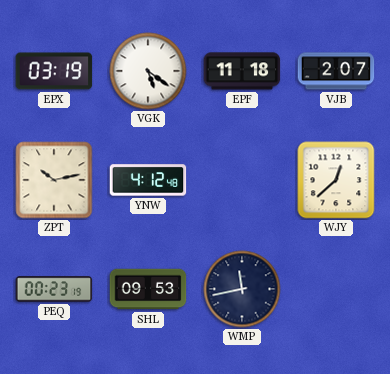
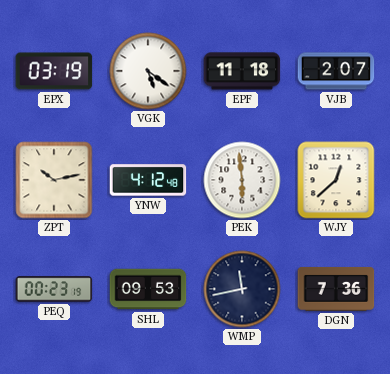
PEK: none -> 5:59 (242, 180)
DGN: none -> 7:36 (336, 289)
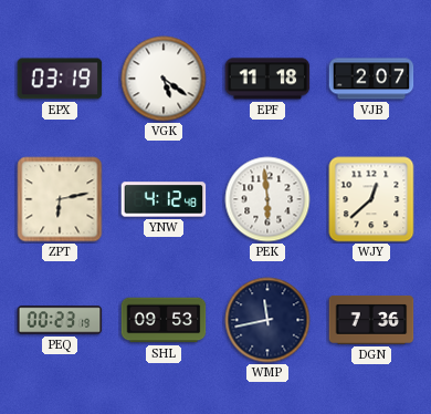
ZPT: 10:13 -> 6:13 (60, 199)
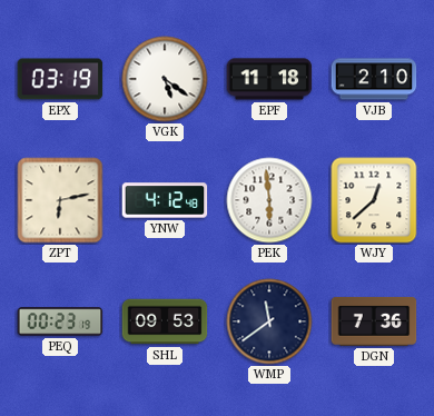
VJB: 2:07 -> 2:10 (374, 79)
WMP: 11:43 -> 11:39 (269, 321)
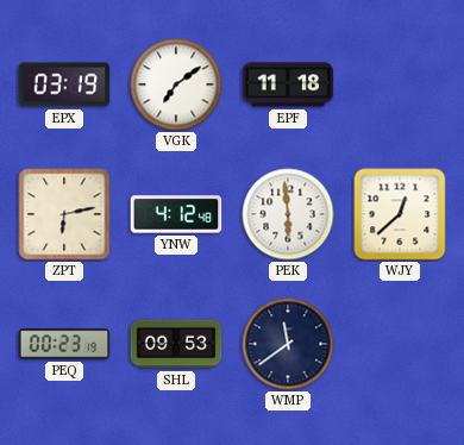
VGK: 5:21 -> 7:09 (176, 84)
VJB: 2:10 -> none (374, 79)
DGN: 7:36 -> none (374, 321)
